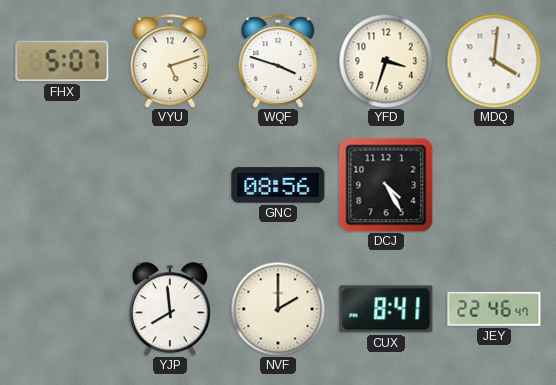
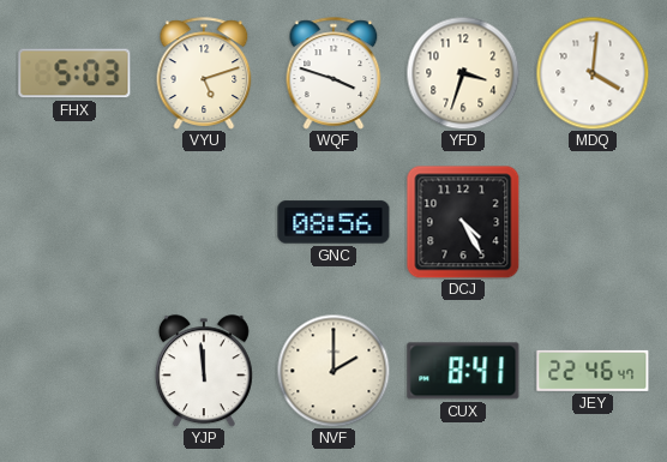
FHX: 5:07 -> 5:03 (74, 73)
YJP: 7:59 -> 11:59 (204, 371)
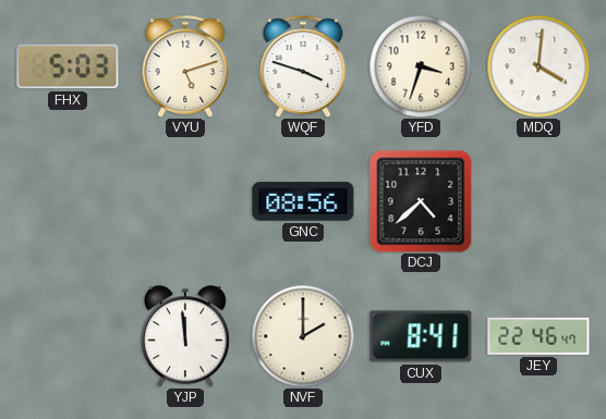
DCJ: 4:25 -> 4:38 (421, 201)
